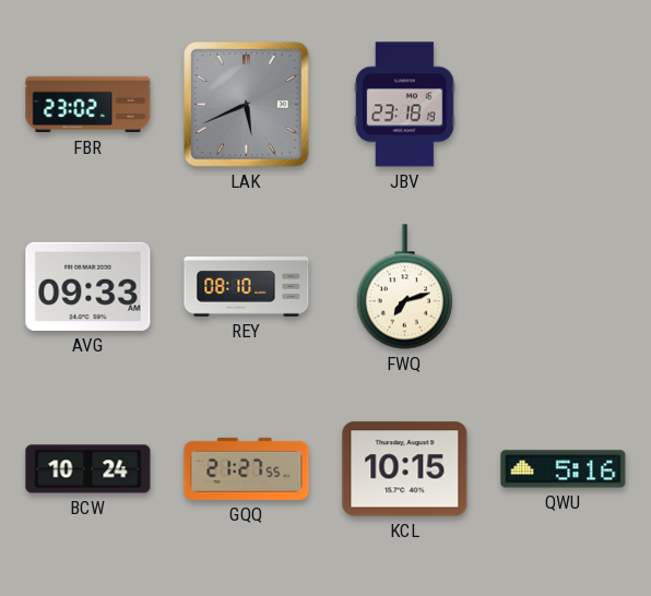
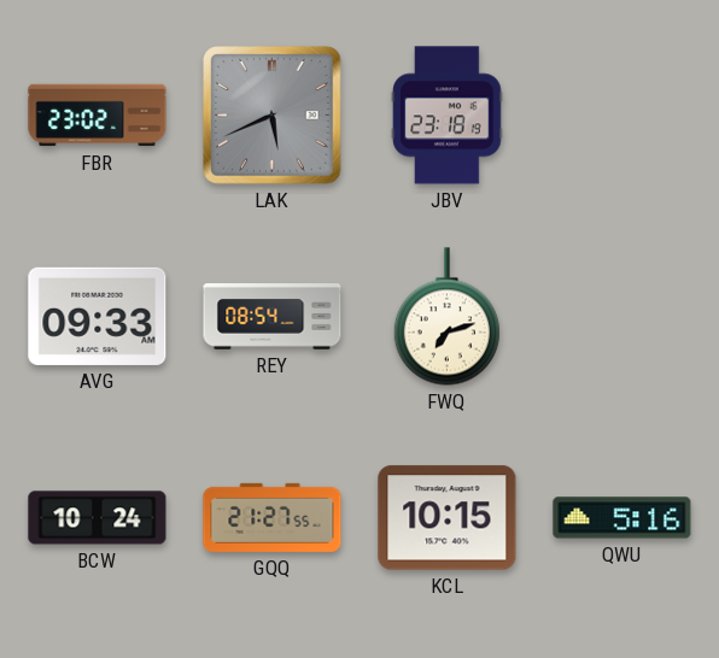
REY: 08:10 -> 08:54 (273, 317)
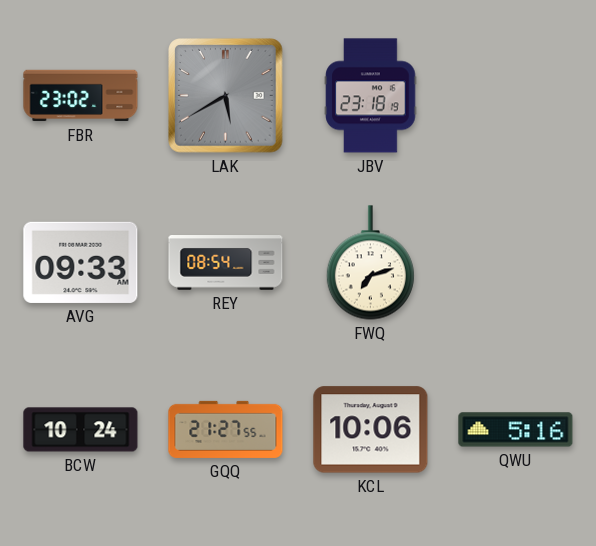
LAK: 5:41 -> 5:40 (226, 96)
KCL: 10:15 -> 10:06 (371, 430)
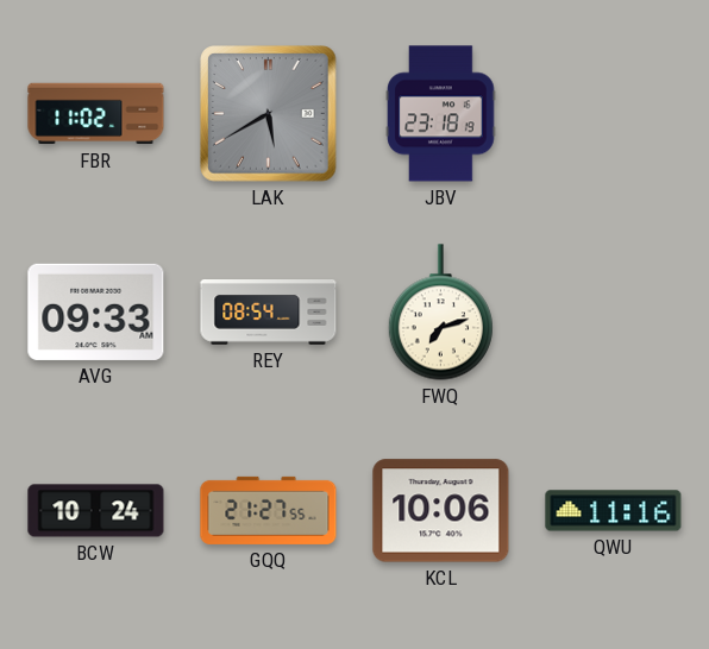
FBR: 23:02 -> 11:02 (96, 114)
QWU: 5:16 -> 11:16 (614, 511)
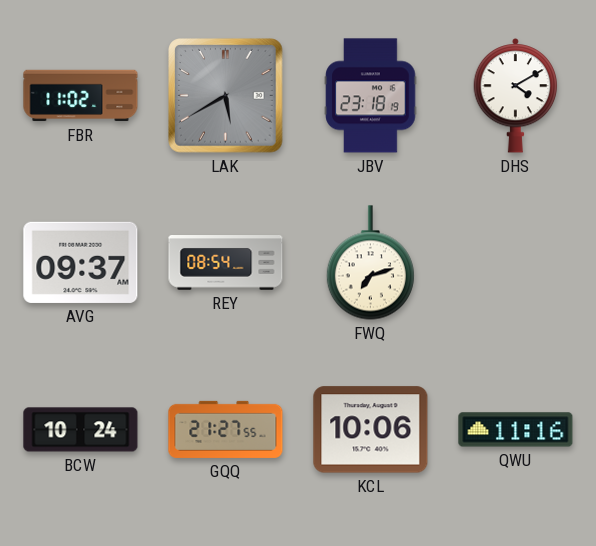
DHS: none -> 4:10 (516, 96)
AVG: 09:33 -> 09:37 (81, 262)
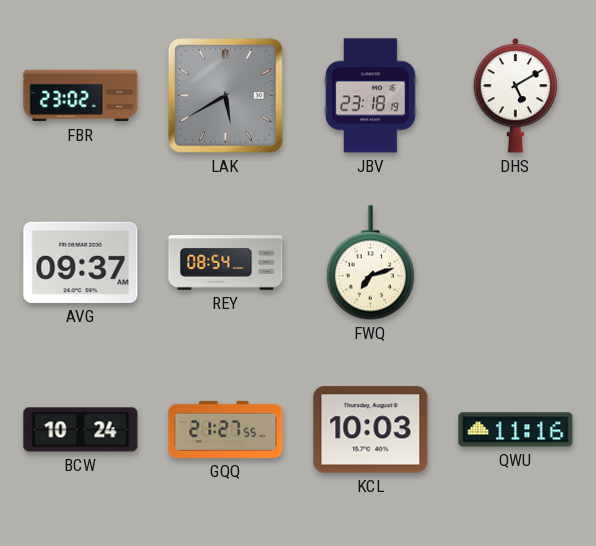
FBR: 11:02 -> 23:02 (81, 96)
DHS: 4:10 -> 5:10 (516, 96)
KCL: 10:06 -> 10:03 (371, 430)
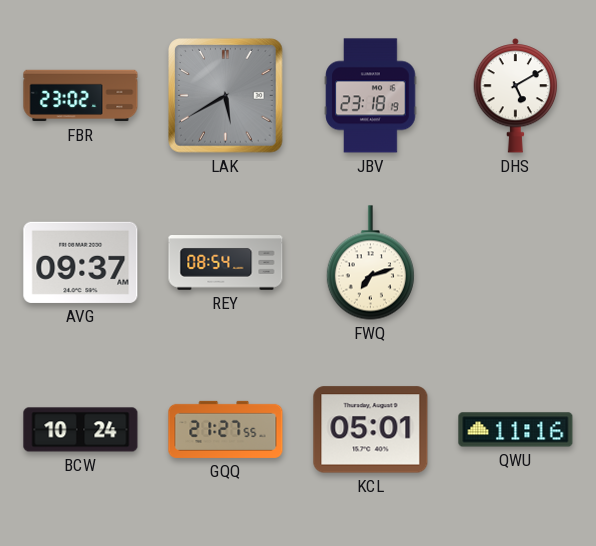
KCL: 10:03 -> 05:01 (371, 430)
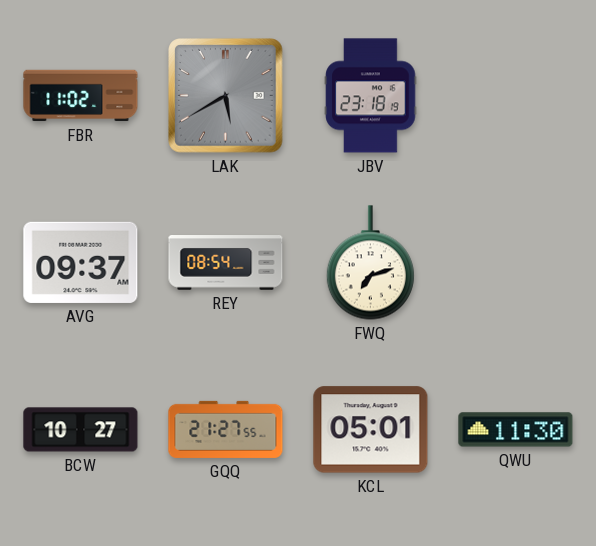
FBR: 23:02 -> 11:02 (81, 96)
DHS: 5:10 -> none (516, 96)
BCW: 10:24 -> 10:27 (81, 430)
QWU: 11:16 -> 11:30 (516, 430)
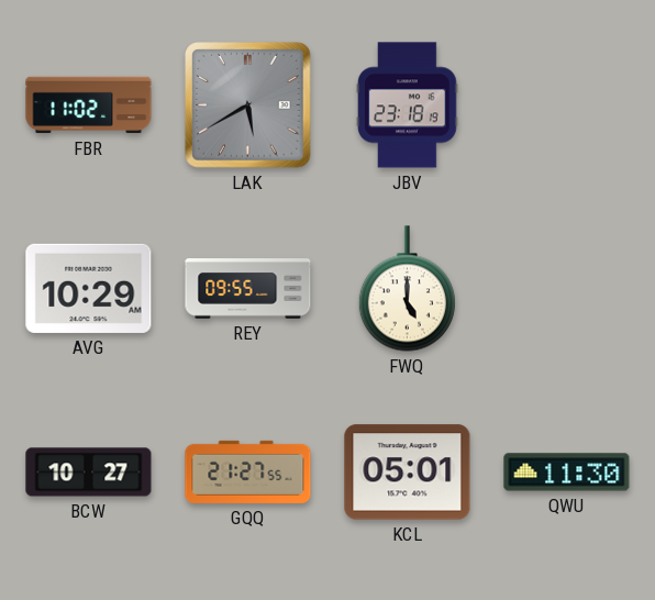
AVG: 09:37 -> 10:29 (89, 288)
REY: 08:54 -> 09:55 (248, 289)
FWQ: 7:12 -> 5:00 (407, 289)
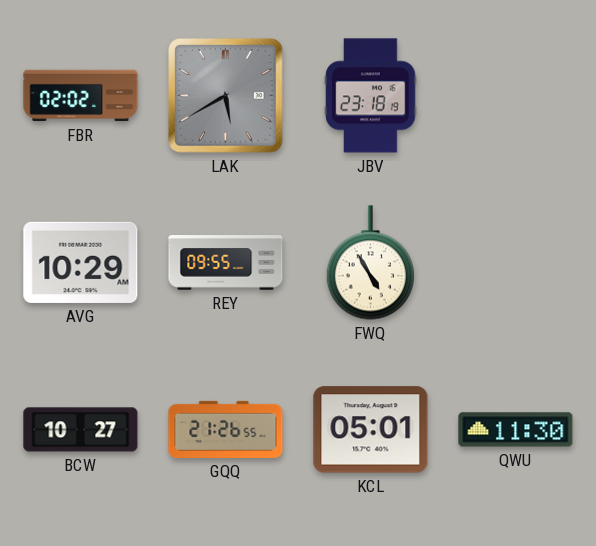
FBR: 11:02 -> 02:02 (81, 96)
FWQ: 5:00 -> 4:55 (370, 263)
GQQ: 21:27 -> 21:26 (226, 429)
